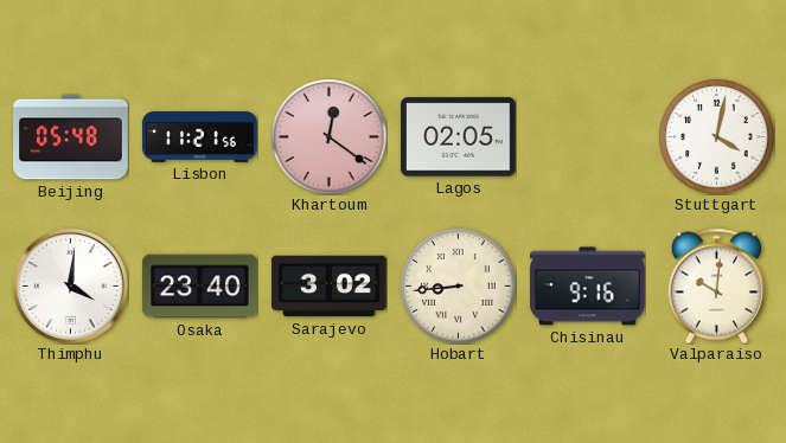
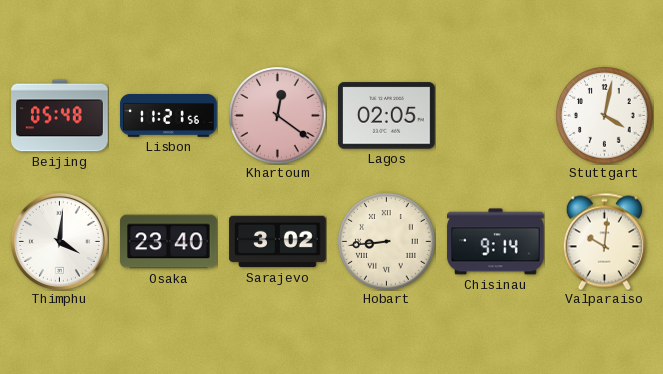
Chisinau: 9:16 -> 9:14 (496, 242)
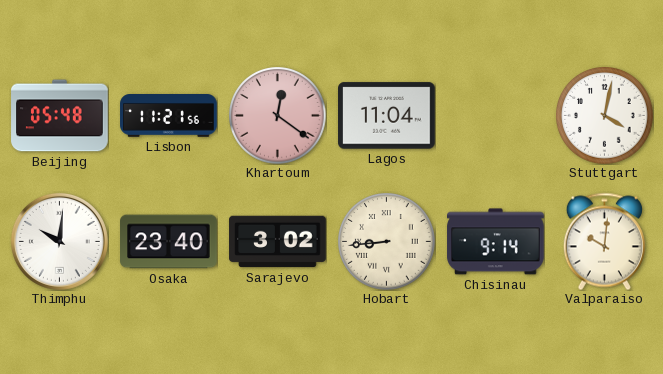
Lagos: 02:05 -> 11:04 (387, 116)
Thimphu: 4:01 -> 10:01 (59, 241)
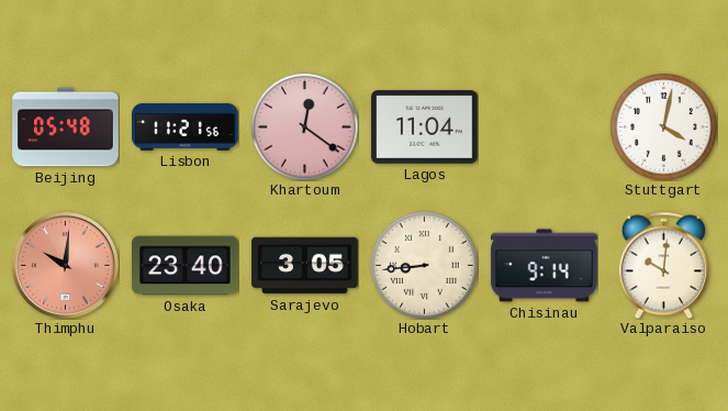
Thimphu dial: white -> salmon (65, 265)
Sarajevo: 3:02 -> 3:05 (305, 266)
